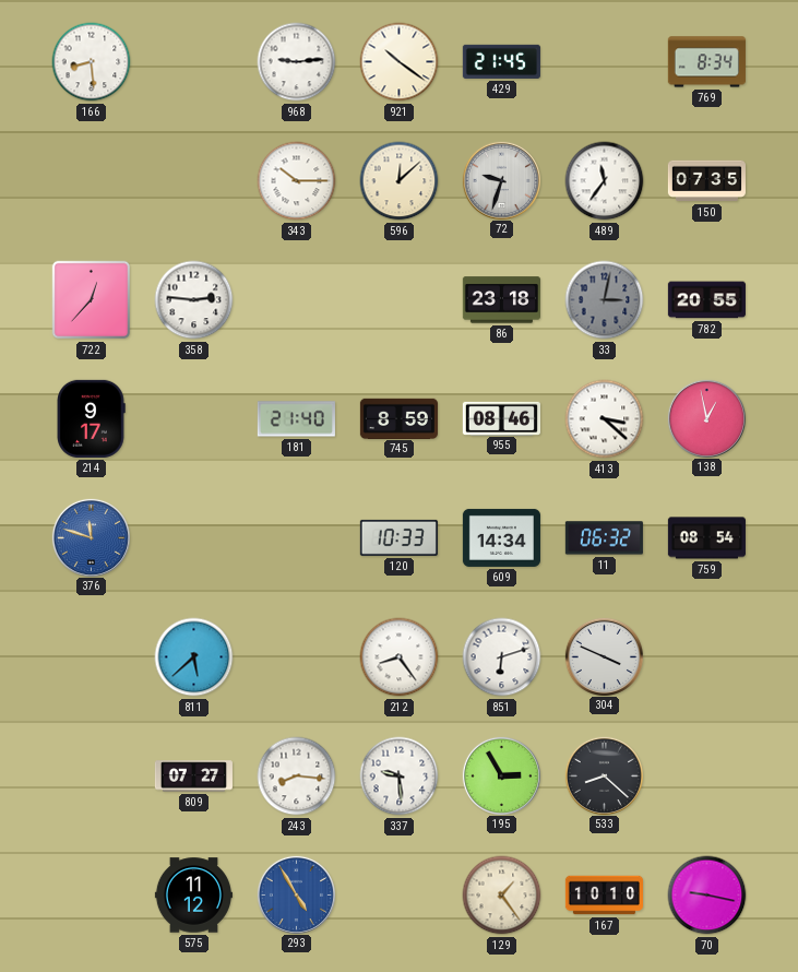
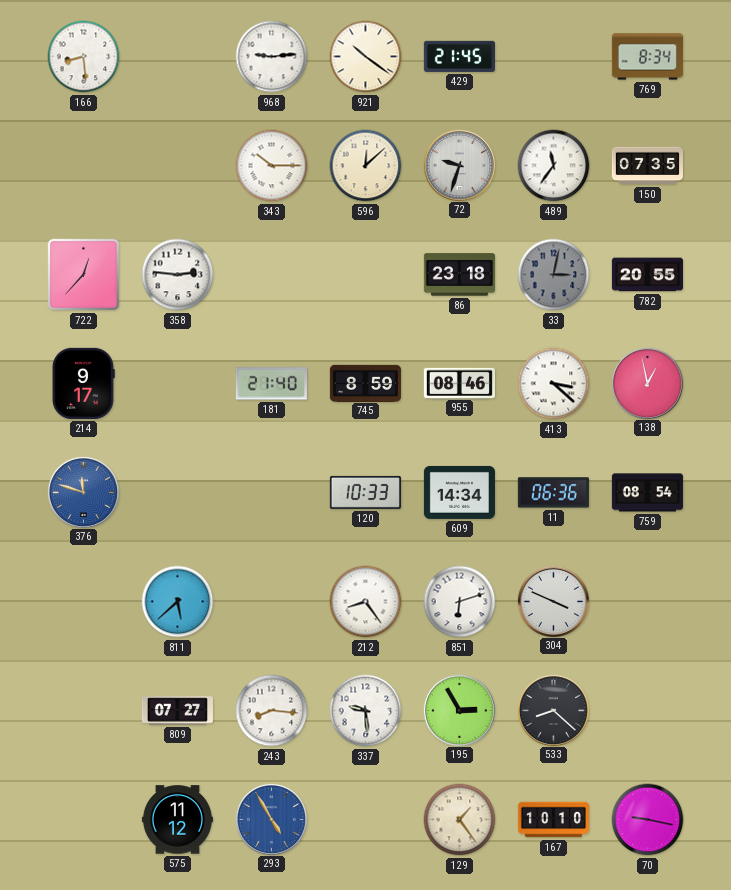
11: 06:32 -> 06:36 (553, 493)
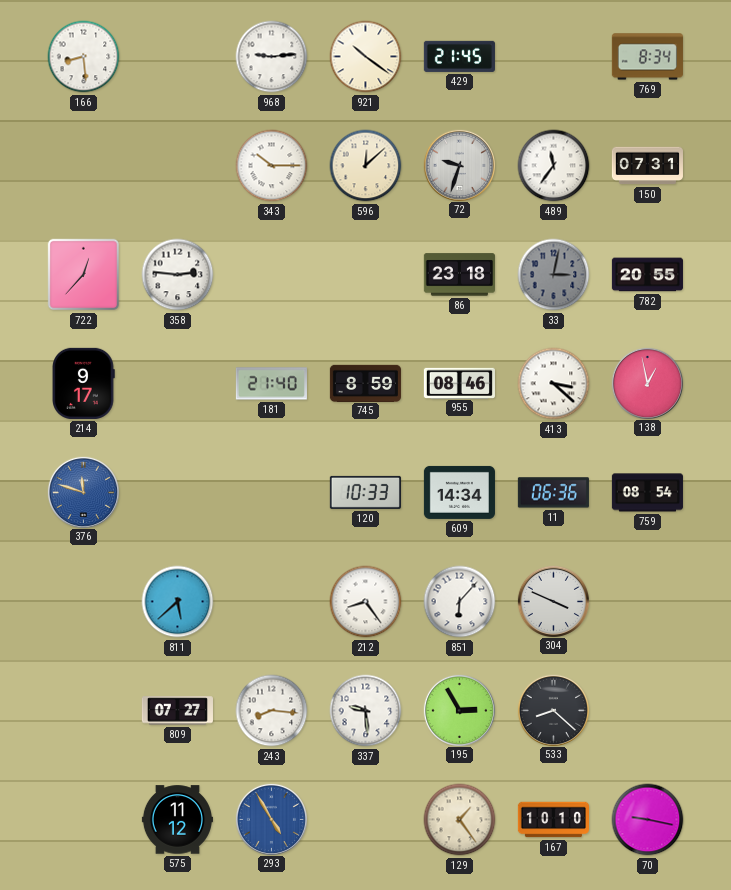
150: 07:35 -> 07:31 (647, 166)
851: 6:12 -> 6:07 (460, 602)
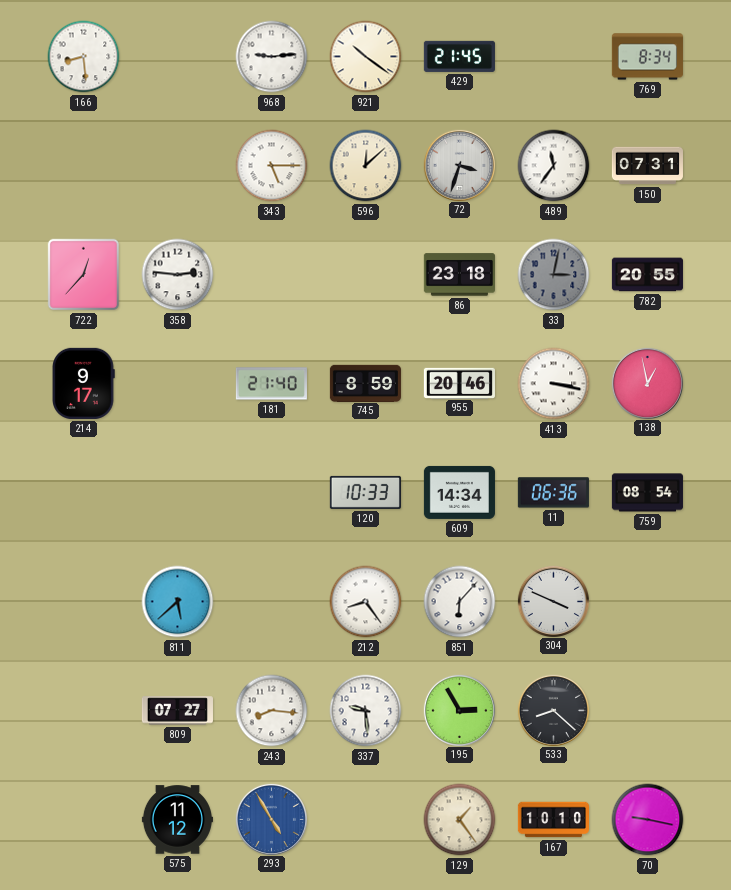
343: 10:15 -> 5:15 (272, 166)
72: 9:33 -> 3:33 (459, 165)
955: 08:46 -> 20:46 (459, 383)
413: 3:22 -> 3:17 (554, 384)
376: 11:48 -> none (83, 492)
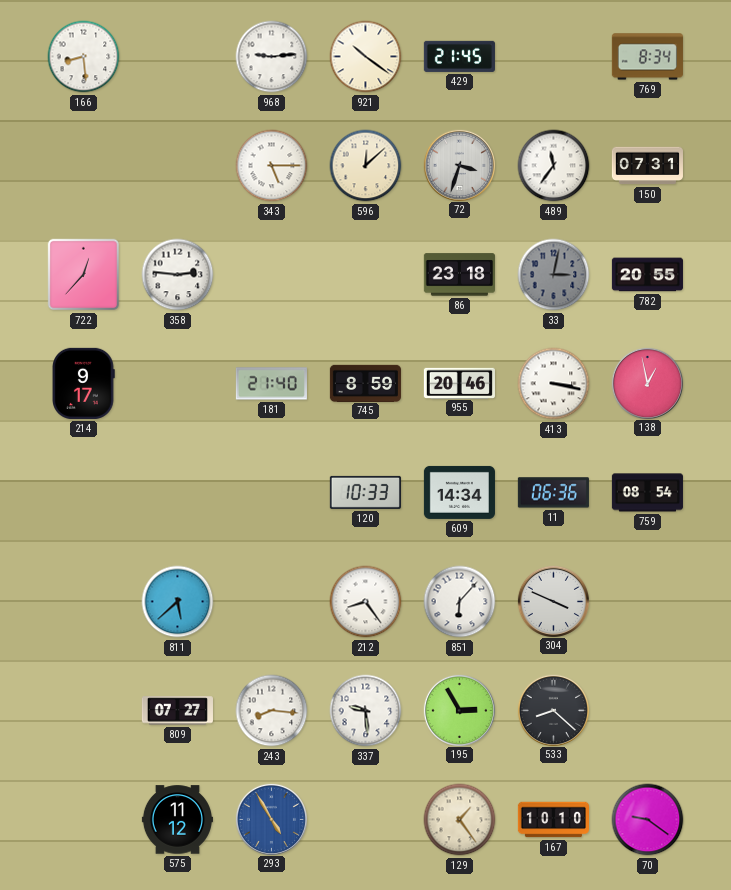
70: 9:17 -> 9:21 (648, 820)
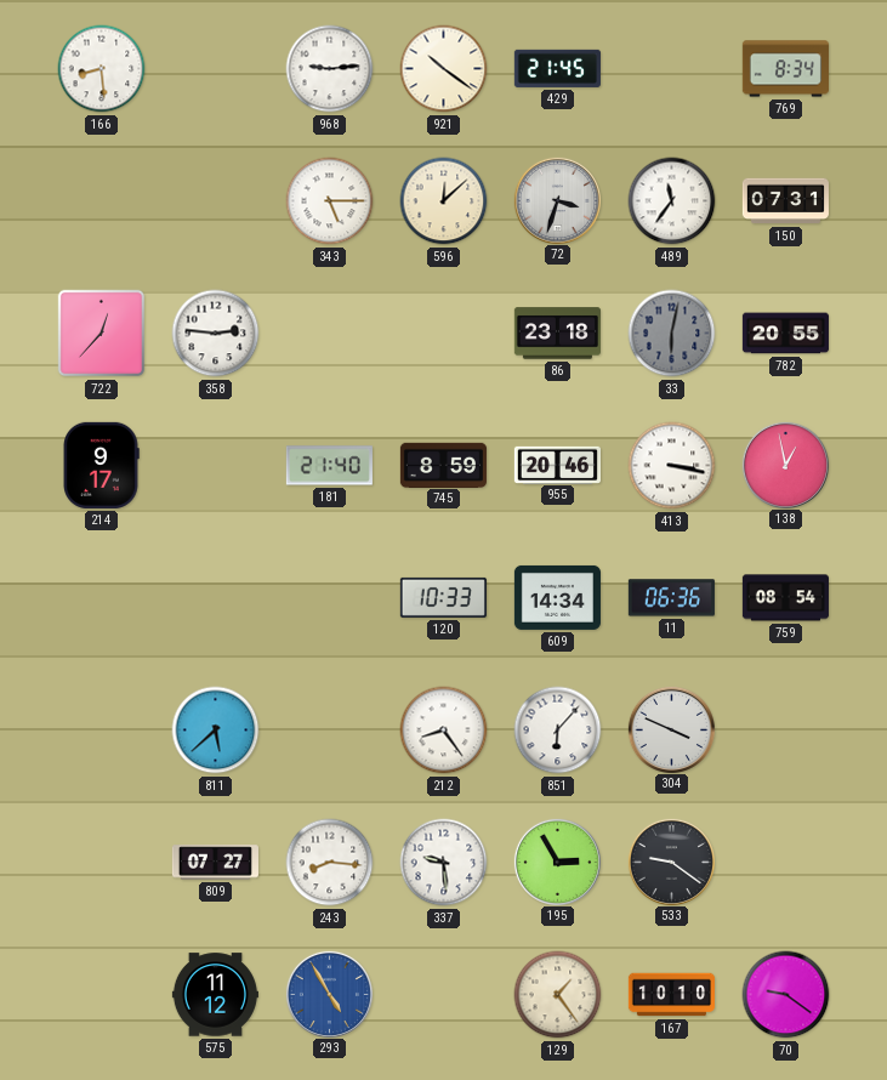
33: 3:02 -> 6:02 (672, 334)
533: 8:22 -> 9:21 (671, 862)
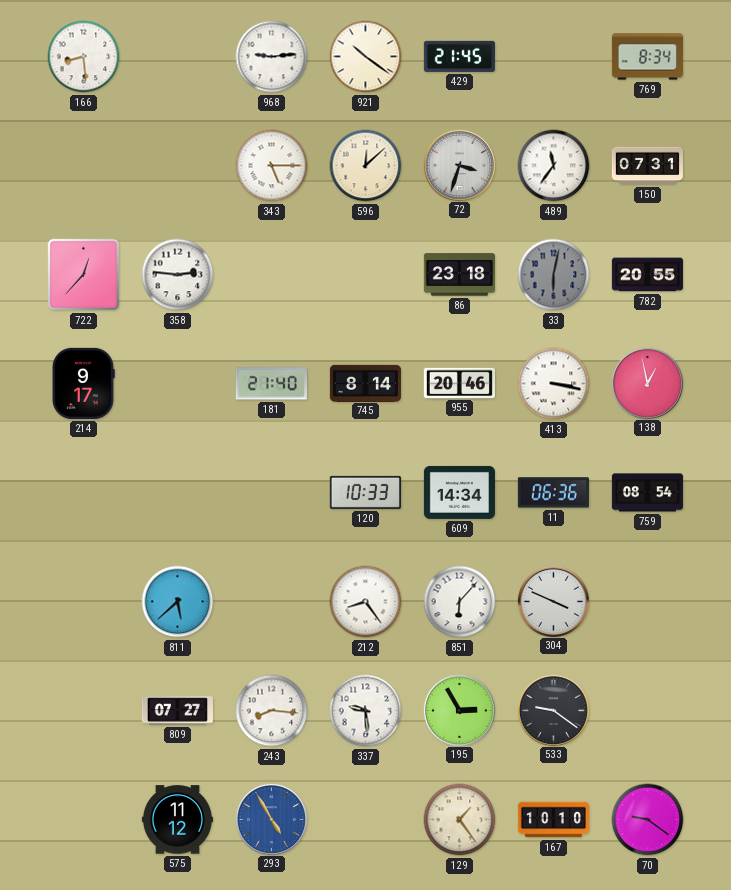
745: 8:59 -> 8:14 (365, 383)
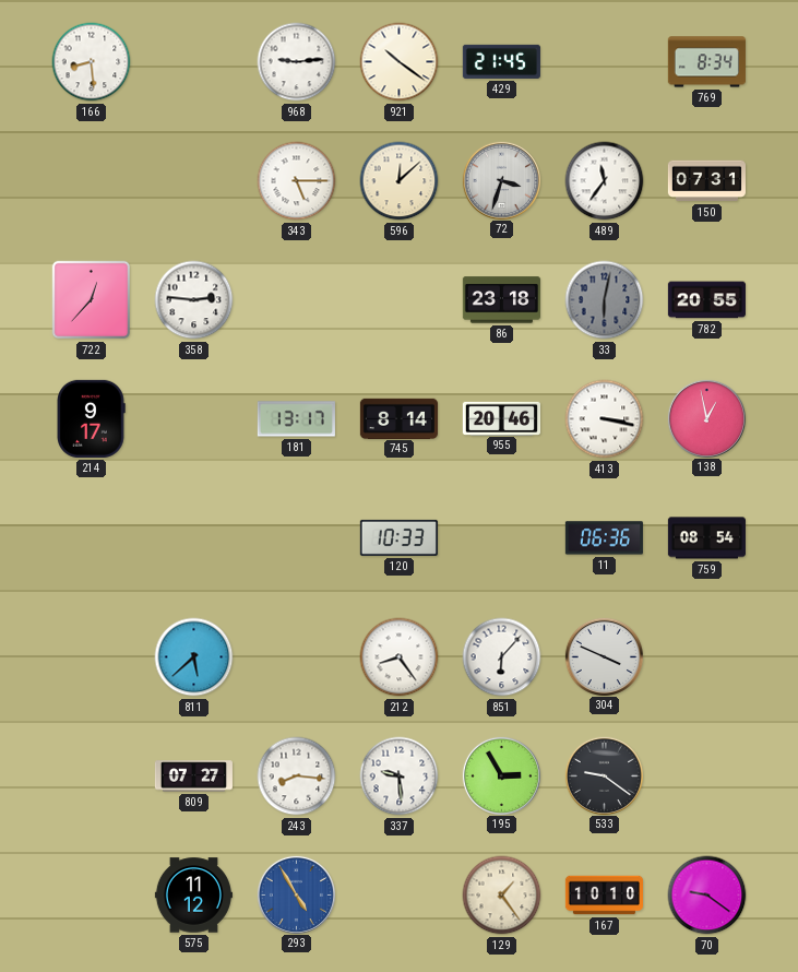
181: 21:40 -> 13:17 (296, 419)
609: 14:34 -> none (459, 492)
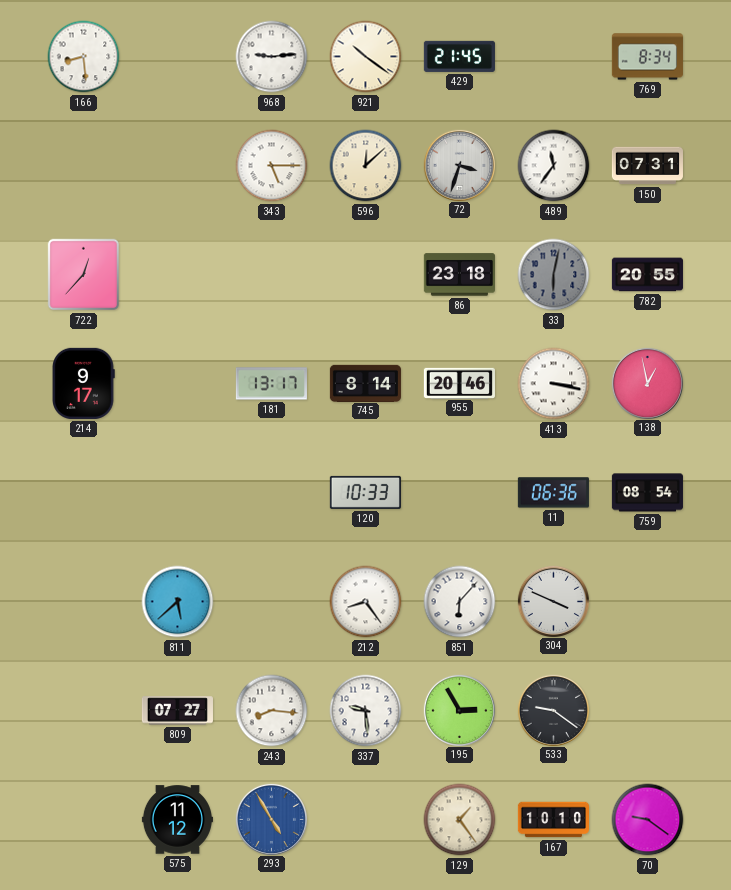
358: 2:46 -> none (194, 300)
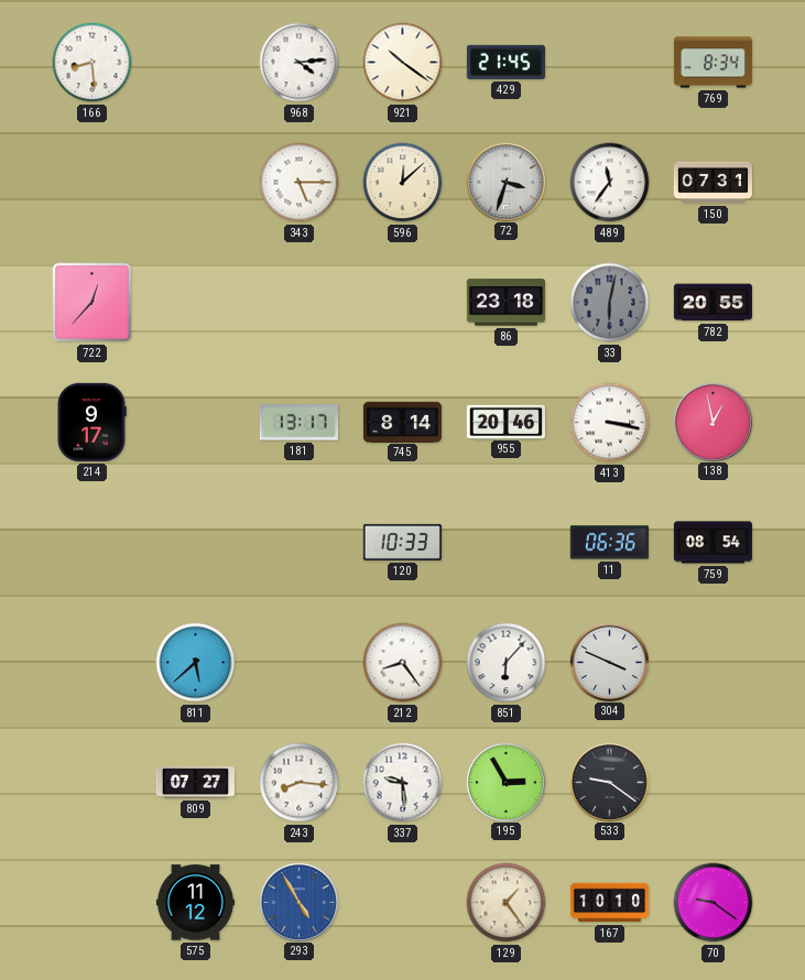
968: 9:14 -> 4:14 (300, 63)
